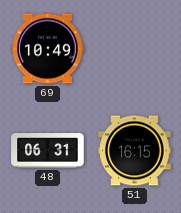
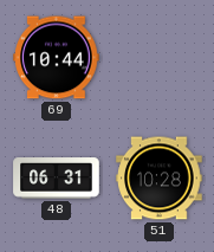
69: 10:49 -> 10:44 (57, 58)
51: 16:15 -> 10:28 (160, 179)
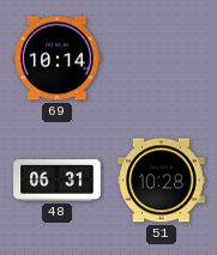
69: 10:44 -> 10:14 (58, 59)
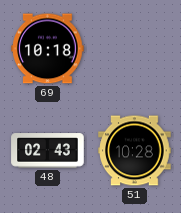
69: 10:14 -> 10:18 (48, 49)
48: 06:31 -> 02:43 (48, 151)
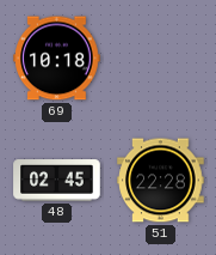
48: 02:43 -> 02:45 (57, 181)
51: 10:28 -> 22:28 (161, 181)
